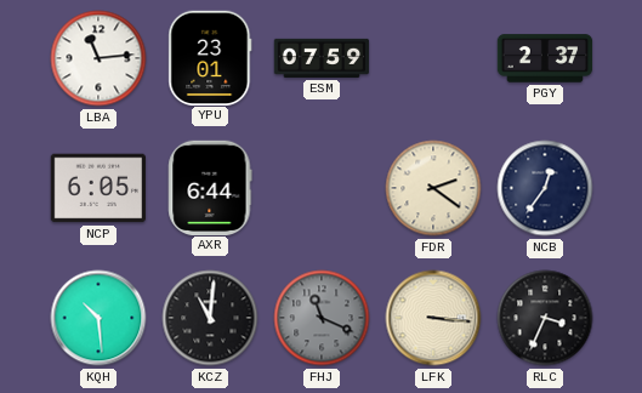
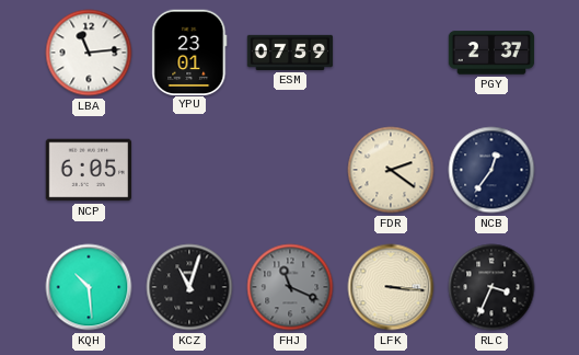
AXR: 6:44 -> none (210, 187)
KCZ: 11:01 -> 11:03 (189, 287)
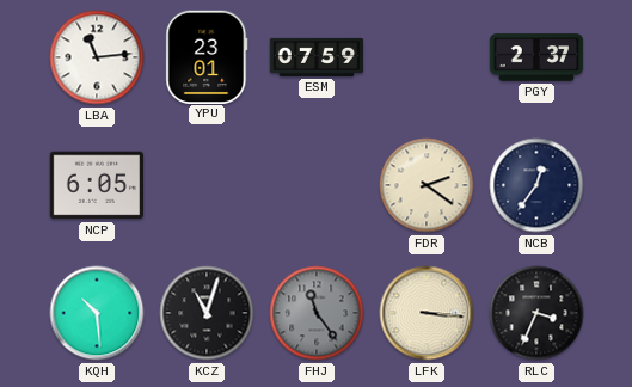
FHJ: 11:19 -> 11:24 (317, 313)
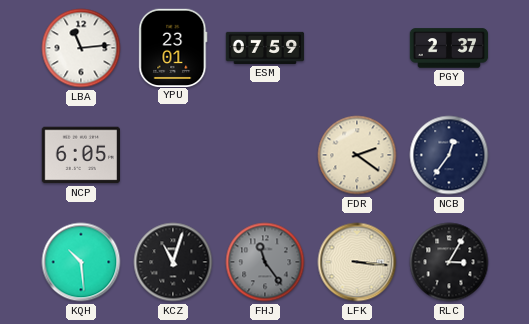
RLC: 3:34 -> 3:05 (449, 262)
